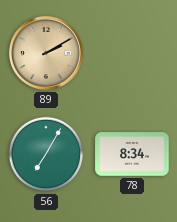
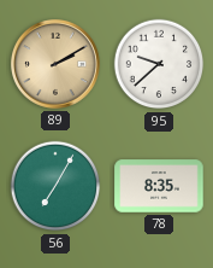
95: none -> 9:38 (159, 64)
78: 8:34 -> 8:35 (159, 186)
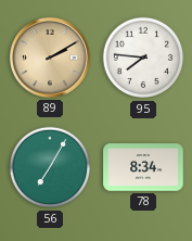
95: 9:38 -> 7:46 (143, 58)
78: 8:35 -> 8:34 (143, 167)
